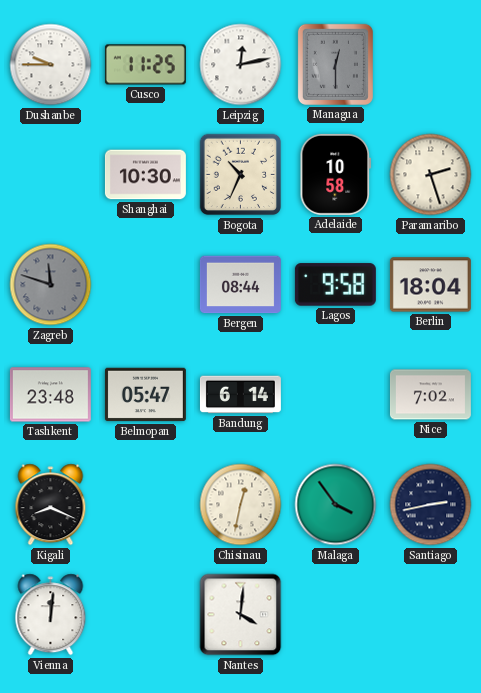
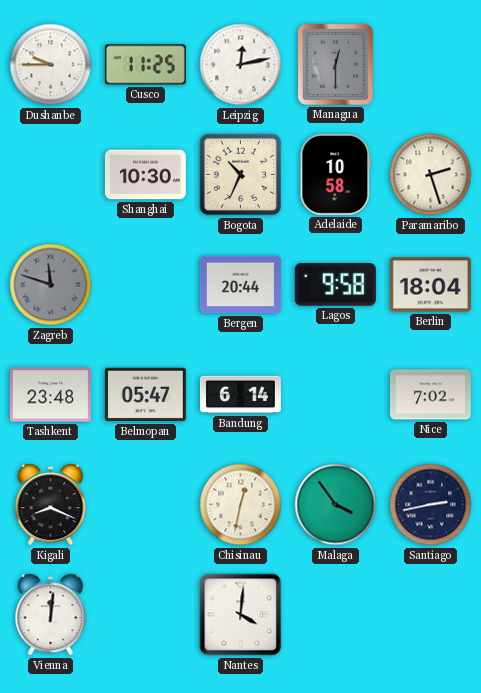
Bergen: 08:44 -> 20:44 (240, 285)
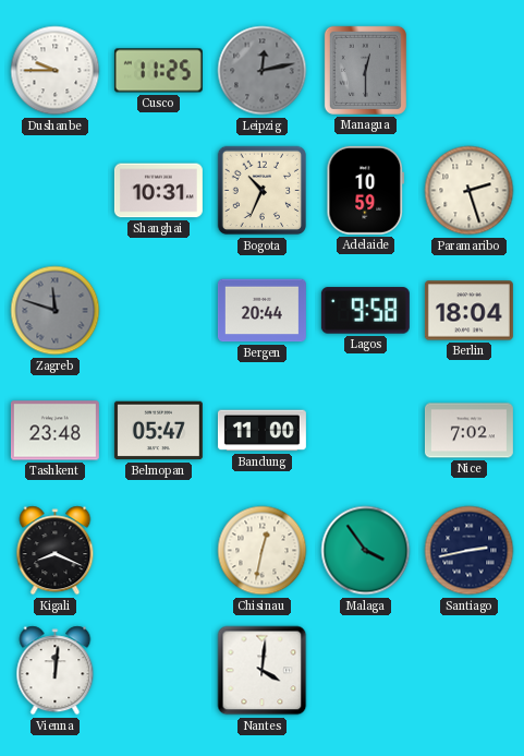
Leipzig dial: white -> grey (263, 71)
Shanghai: 10:30 -> 10:31 (158, 191)
Adelaide: 10:58 -> 10:59 (366, 190)
Bandung: 6:14 -> 11:00 (261, 431)
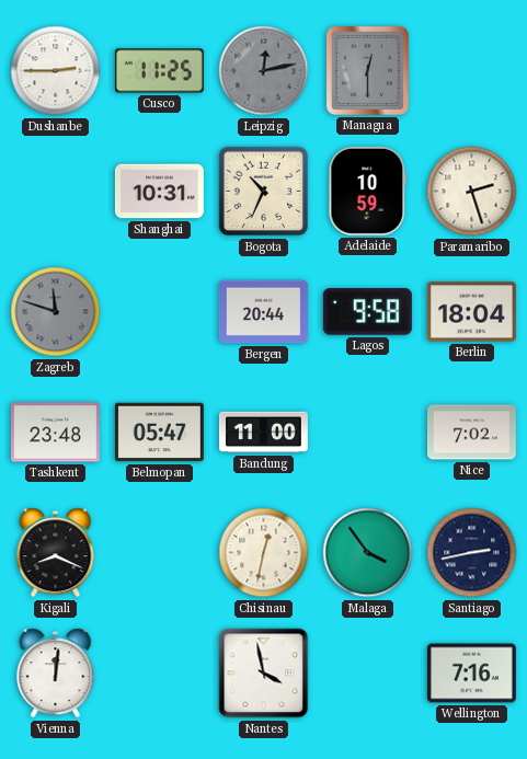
Dushanbe: 9:45 -> 2:45 (56, 71)
Nantes: 4:01 -> 3:58 (264, 674)
Wellington: none -> 7:16 (471, 674)
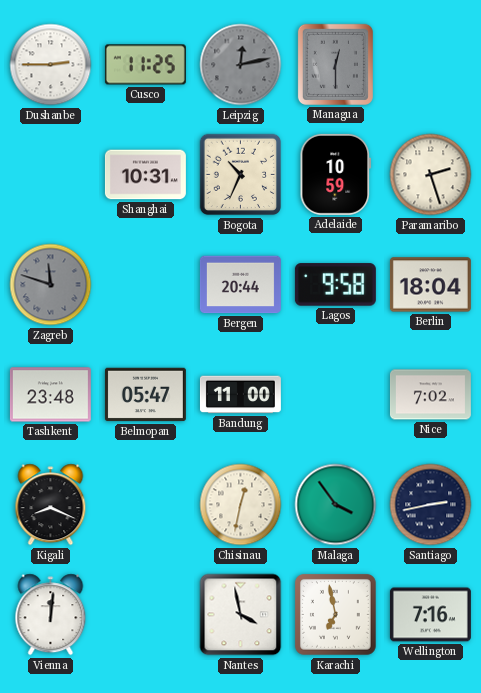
Karachi: none -> 6:58 (336, 615)
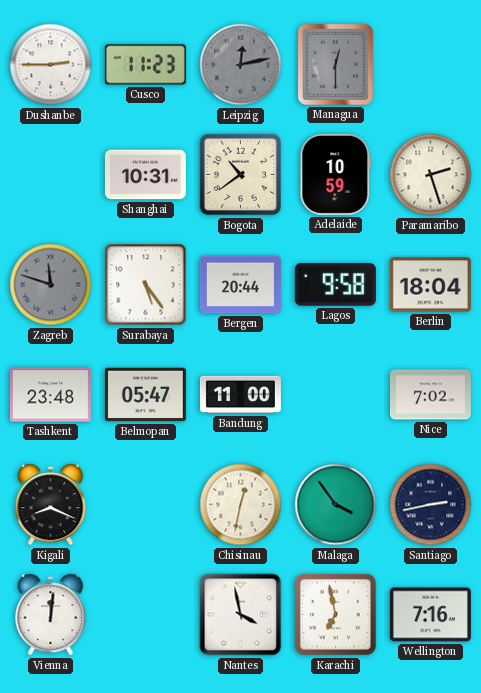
Cusco: 11:25 -> 11:23 (145, 65)
Bogota: 10:34 -> 10:39 (241, 175)
Surabaya: none -> 5:24 (146, 285)
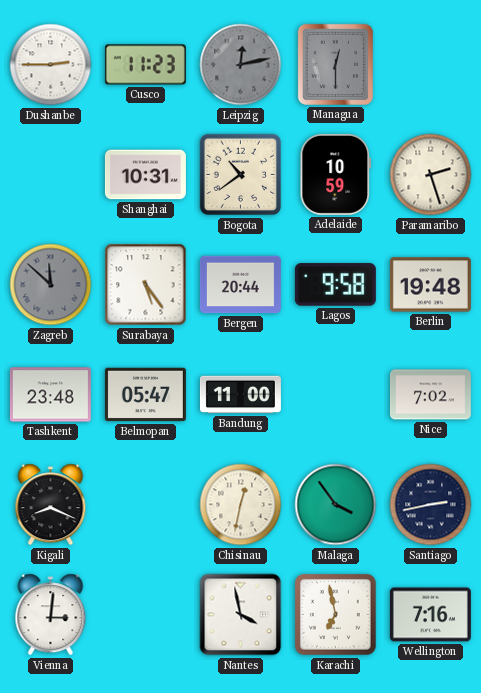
Zagreb: 11:48 -> 11:52 (51, 285)
Berlin: 18:04 -> 19:48 (430, 285)
Vienna: 12:01 -> 3:01 (51, 615)
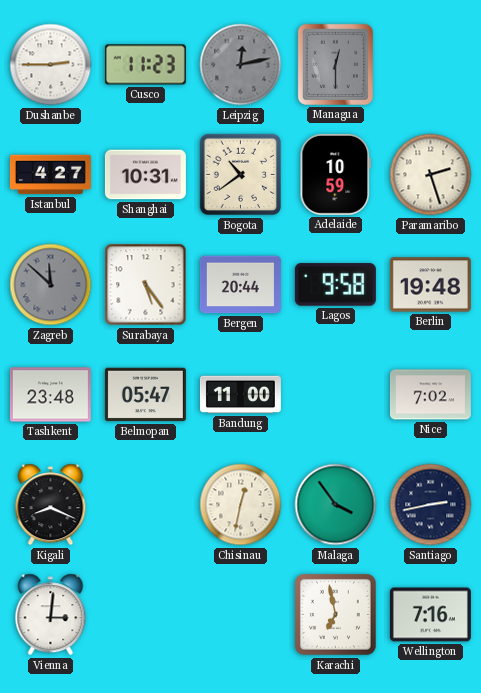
Istanbul: none -> 4:27 (50, 175)
Nantes: 3:58 -> none (241, 615)
